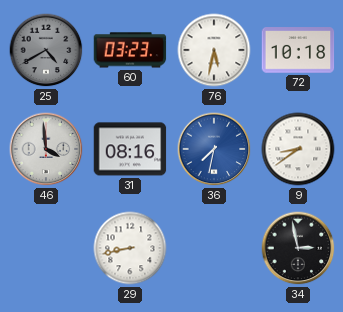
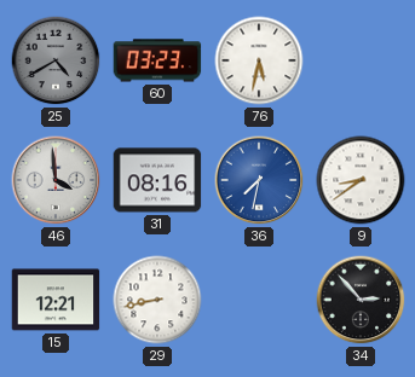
72: 10:18 -> none (298, 50)
15: none -> 12:21 (56, 300)
34: 2:58 -> 2:53 (361, 300)
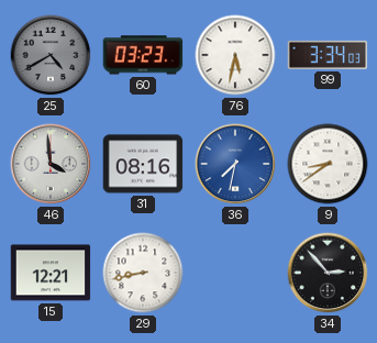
99: none -> 3:34 (328, 55)
